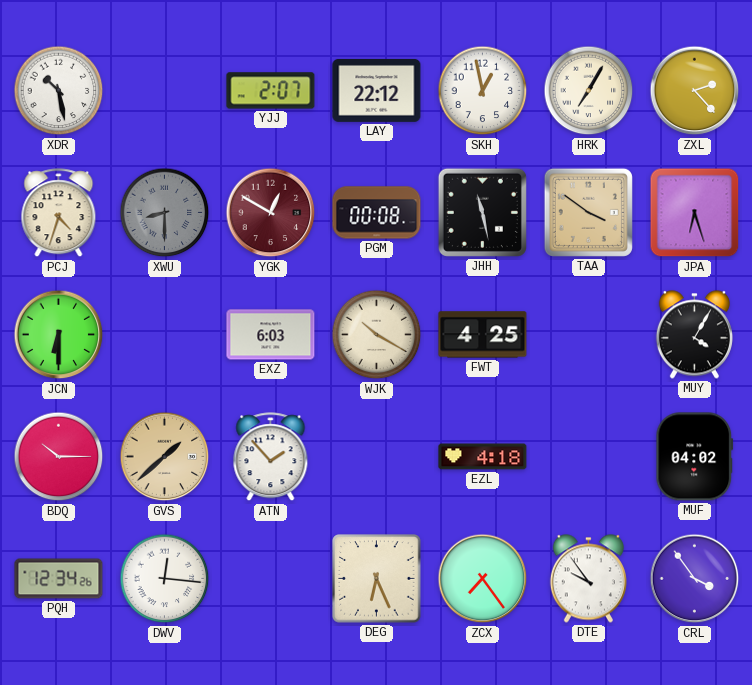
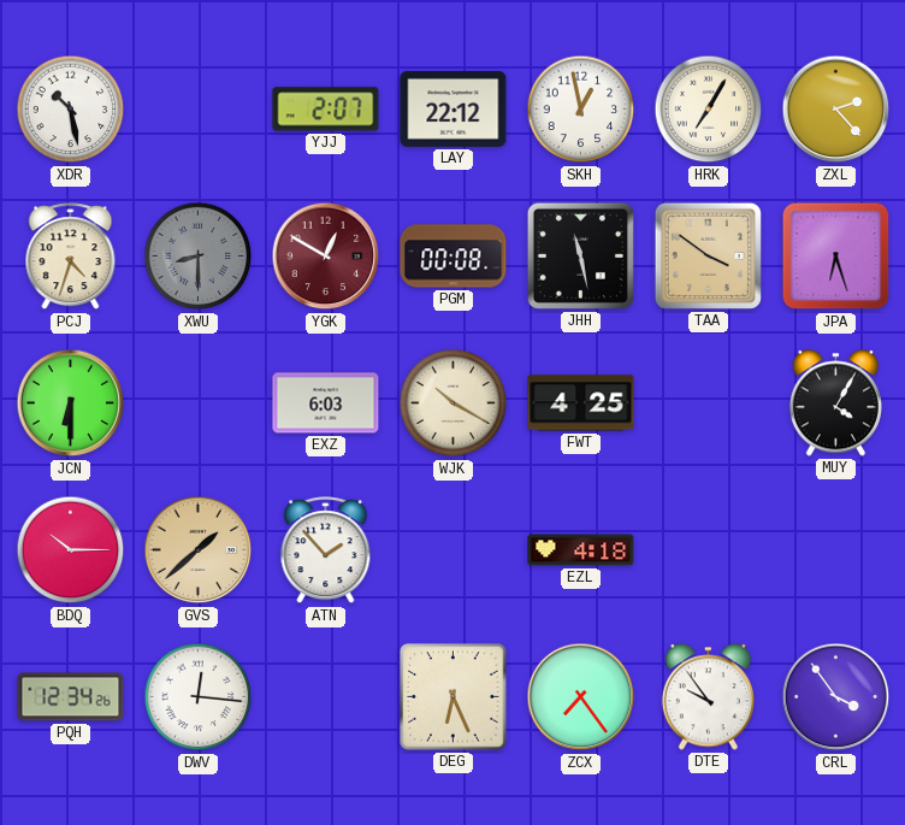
MUF: 04:02 -> none (695, 457)
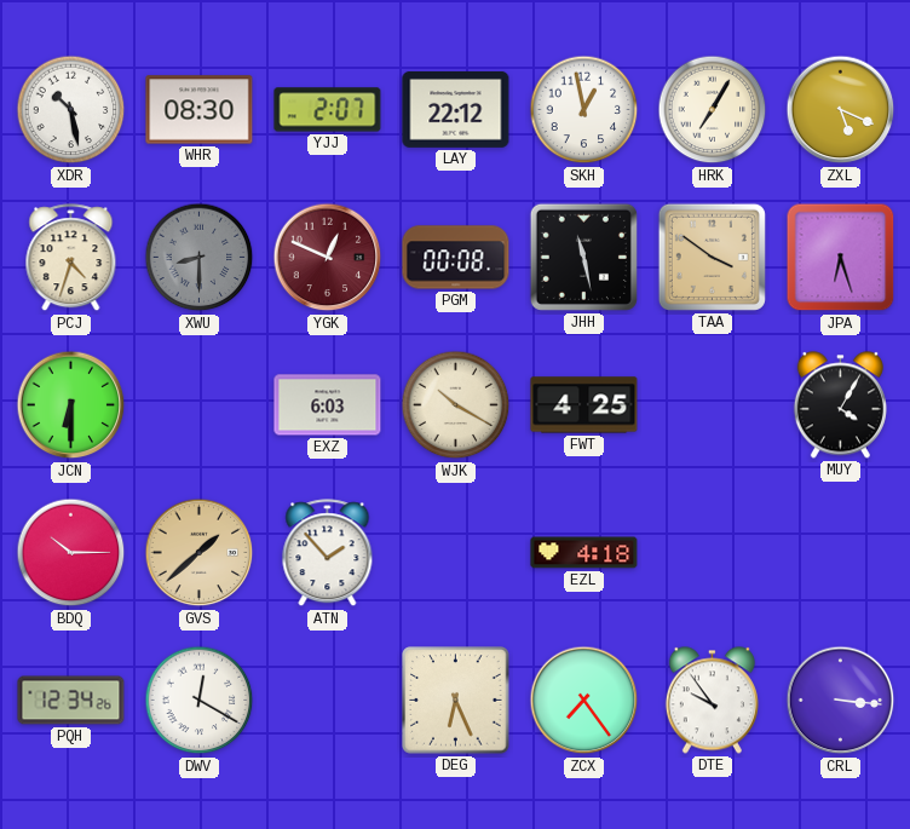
WHR: none -> 08:30 (200, 110)
ZXL: 2:23 -> 5:19 (841, 110)
YGK: 12:50 -> 12:49 (328, 258)
DWV: 12:16 -> 12:20 (200, 701)
CRL: 3:54 -> 3:16 (841, 701)
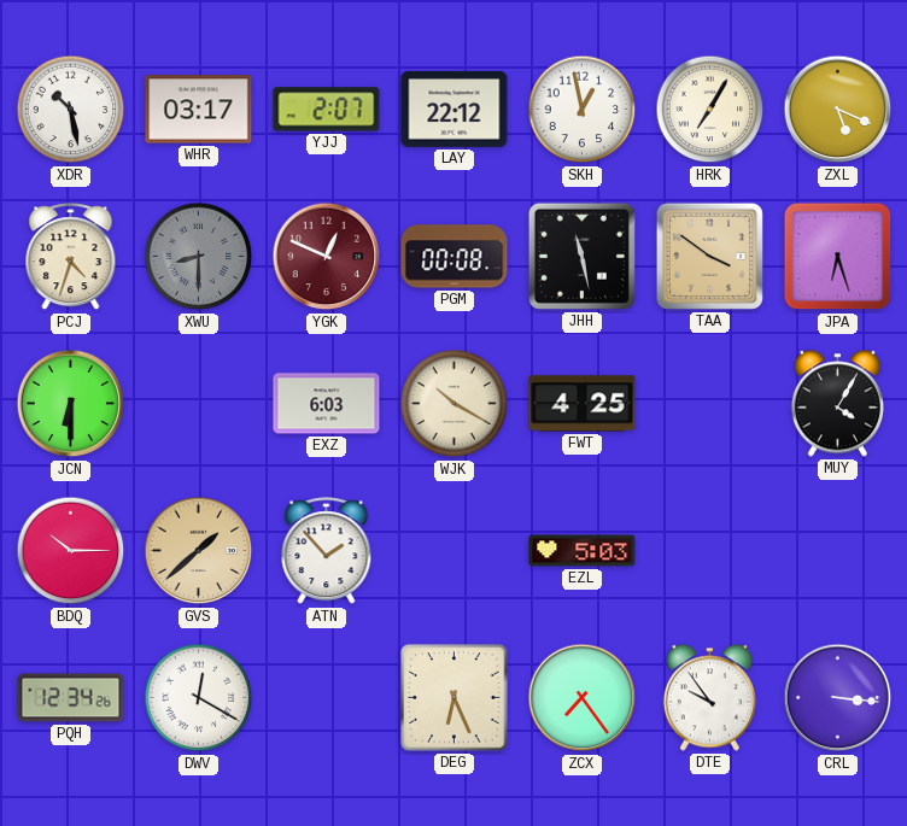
WHR: 08:30 -> 03:17 (199, 110)
EZL: 4:18 -> 5:03 (583, 551)
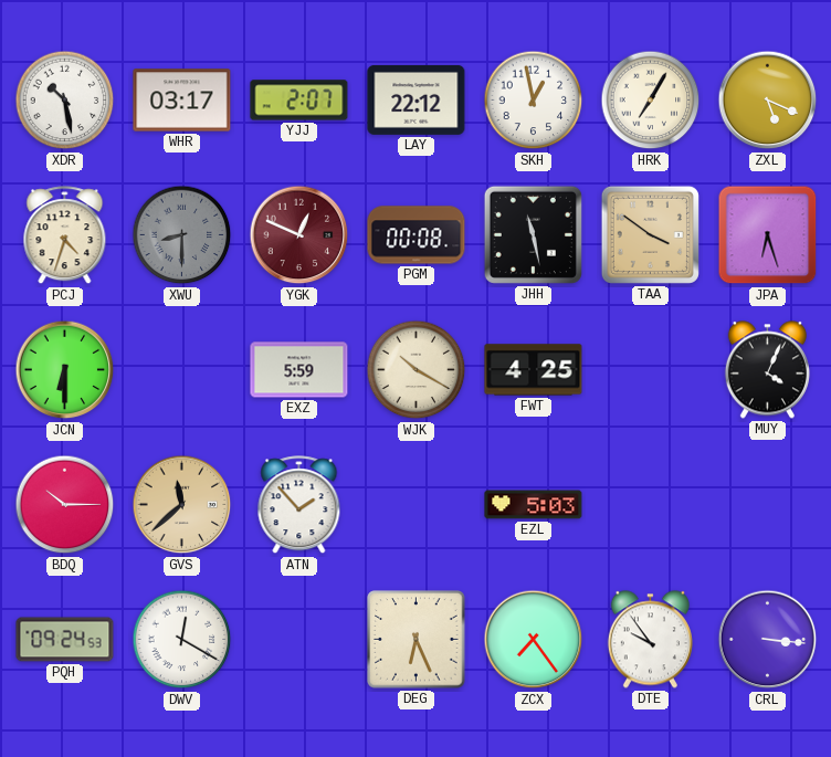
EXZ: 6:03 -> 5:59 (299, 370)
MUY: 4:05 -> 4:04 (767, 370)
GVS: 1:38 -> 11:38 (182, 505)
PQH: 12:34 -> 09:24 (65, 640)
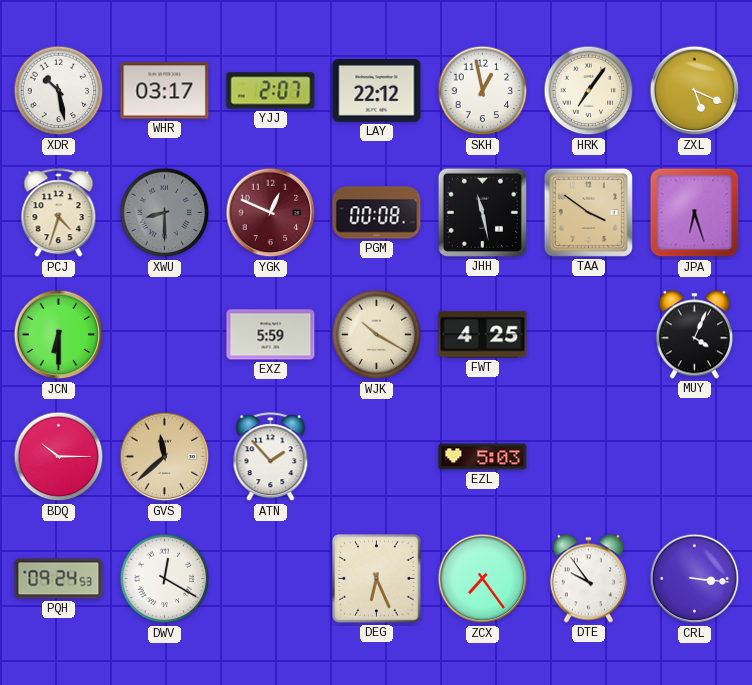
HRK: 7:05 -> 7:06 (589, 91)
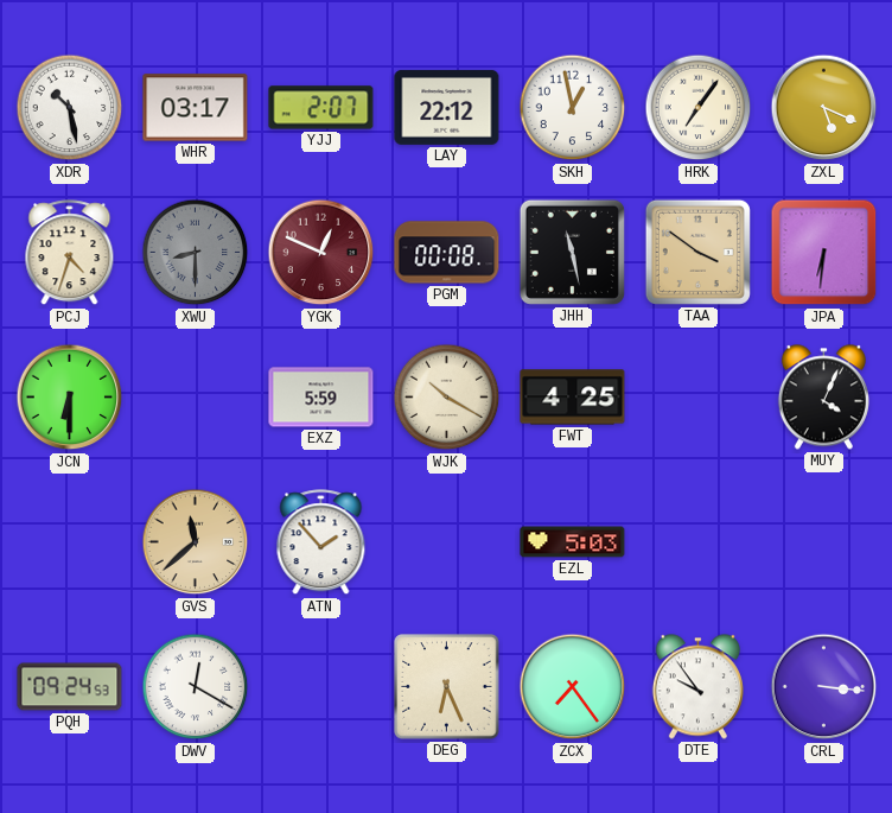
JPA: 6:27 -> 6:31 (824, 253)
BDQ: 10:15 -> none (59, 457)
